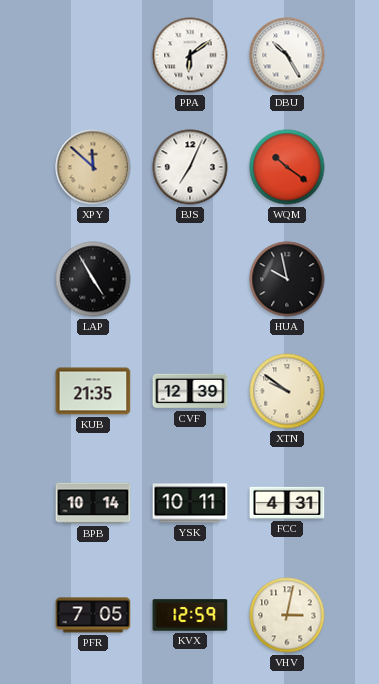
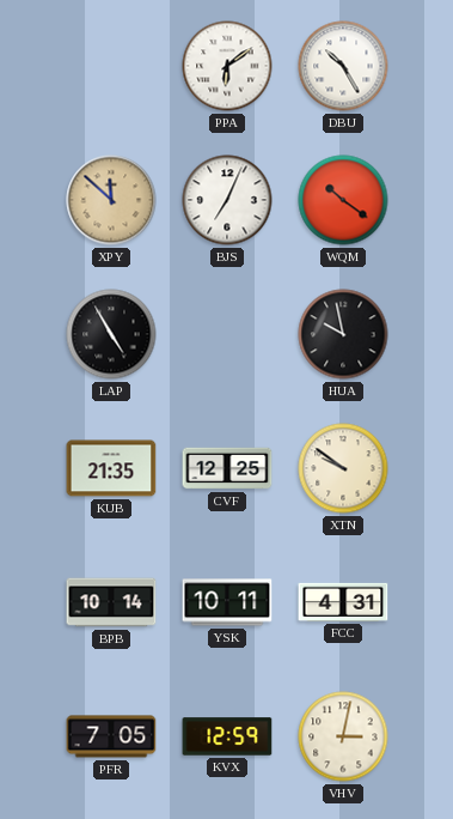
CVF: 12:39 -> 12:25 (227, 468)
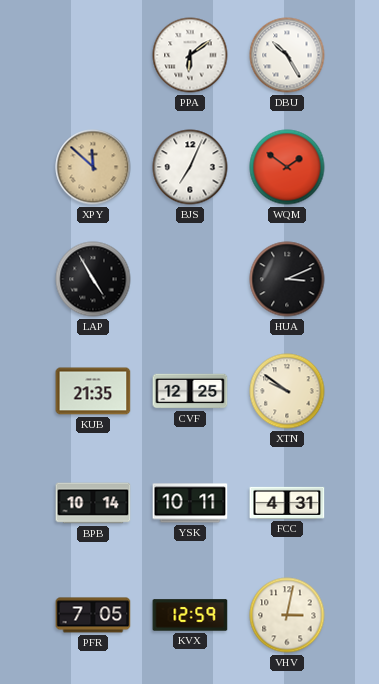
WQM: 10:21 -> 1:51 (287, 167)
HUA: 9:58 -> 3:11 (287, 279)
